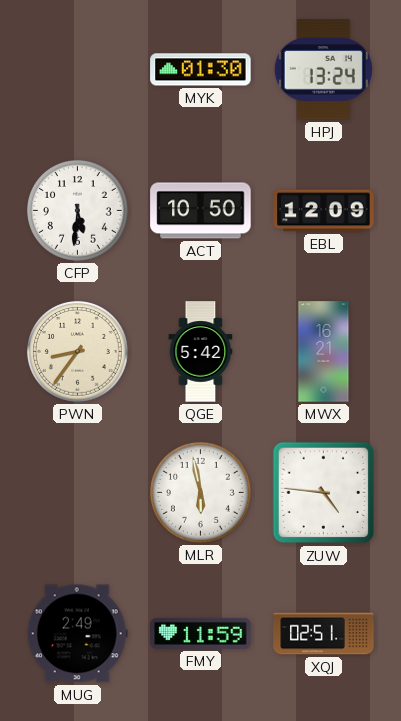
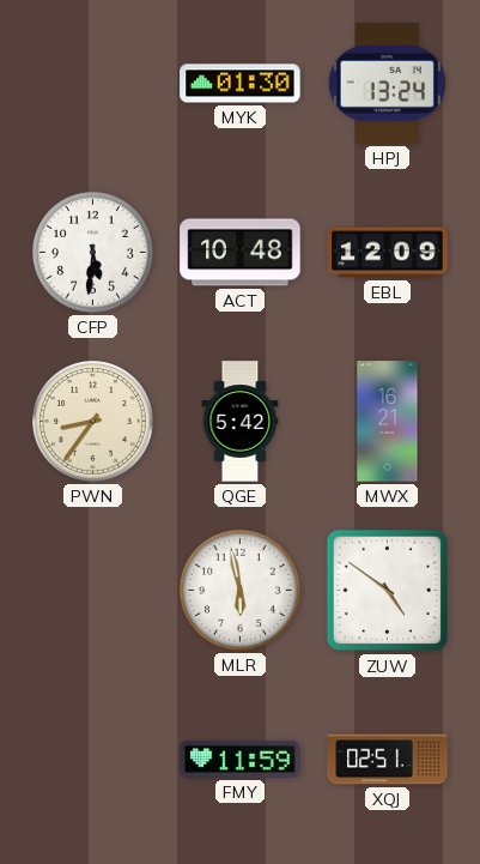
ACT: 10:50 -> 10:48 (241, 253)
ZUW: 4:46 -> 4:51 (388, 591)
MUG: 2:49 -> none (77, 634)
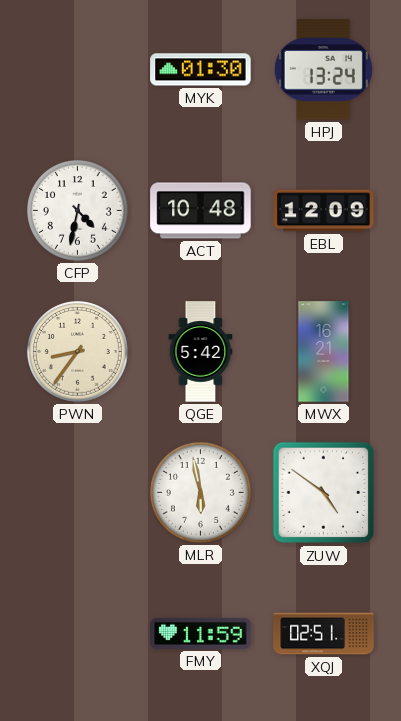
CFP: 5:31 -> 4:32 (77, 210)
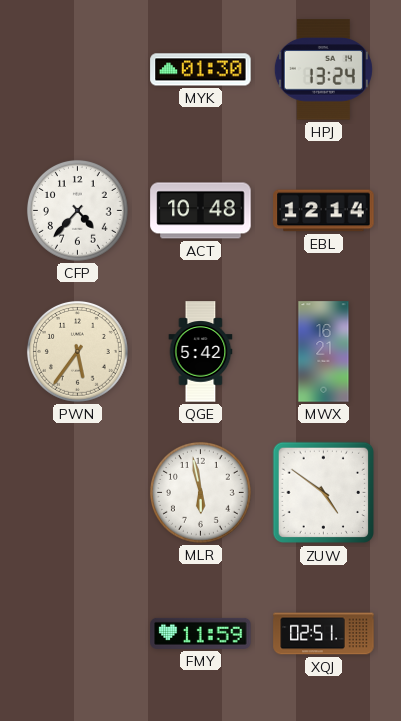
CFP: 4:32 -> 4:37 (77, 210)
EBL: 12:09 -> 12:14 (324, 211)
PWN: 8:36 -> 5:36 (77, 351)
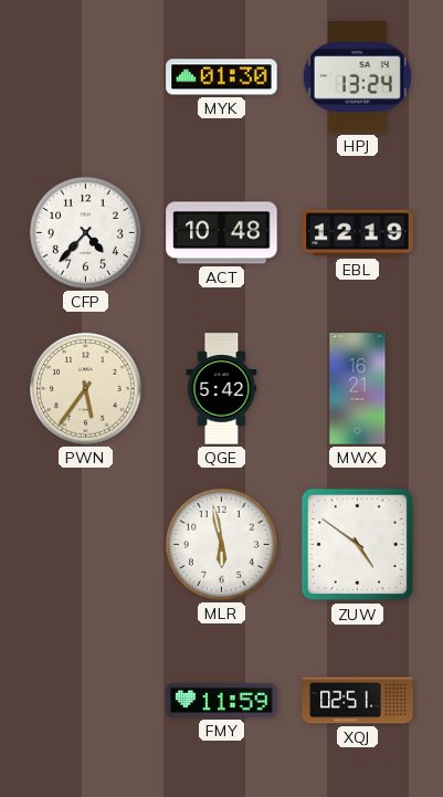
EBL: 12:14 -> 12:19 (358, 233)
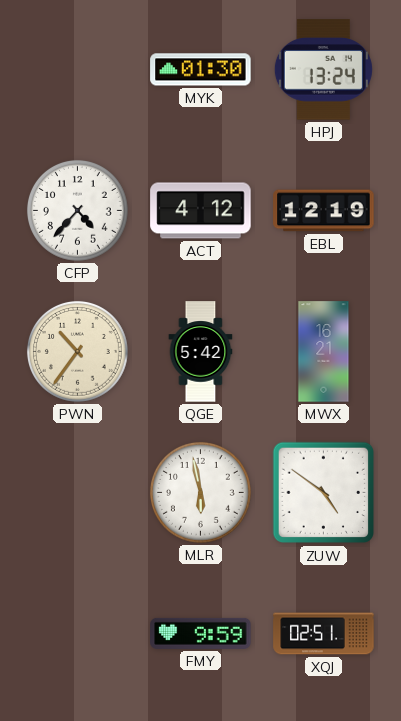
ACT: 10:48 -> 4:12 (201, 211)
PWN: 5:36 -> 10:36 (77, 351)
FMY: 11:59 -> 9:59 (201, 633)
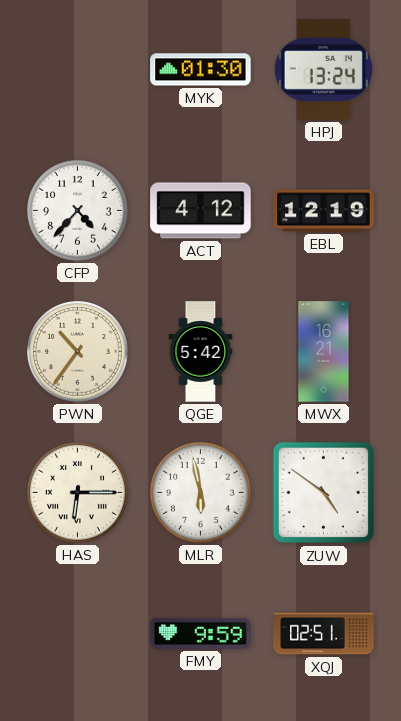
HAS: none -> 6:15 (77, 492)
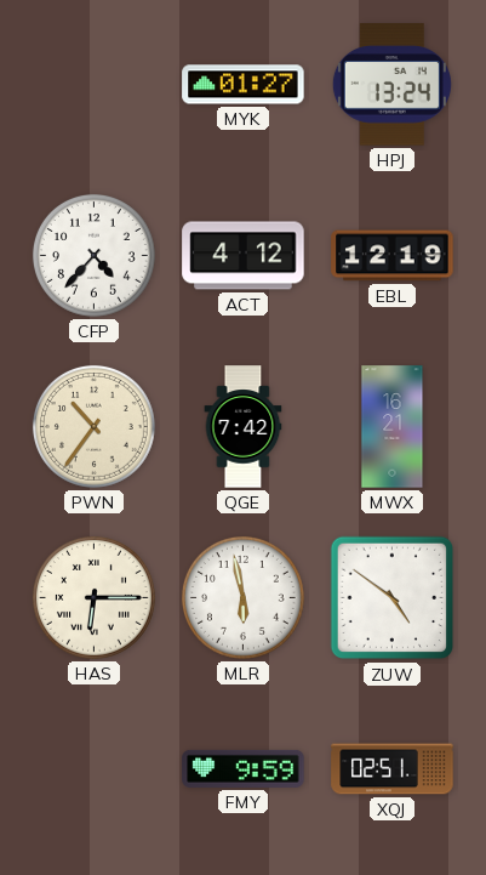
MYK: 01:30 -> 01:27 (244, 85)
QGE: 5:42 -> 7:42 (244, 427)
